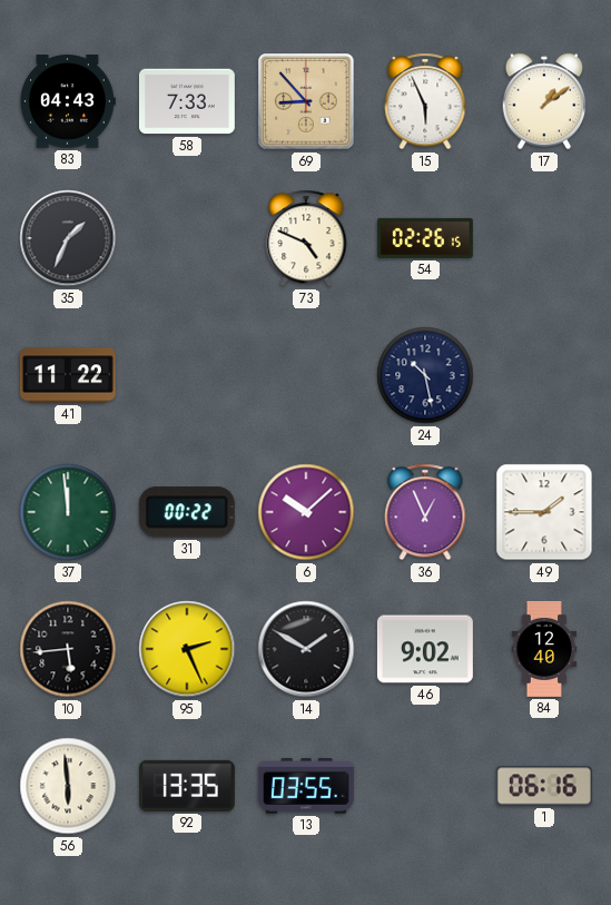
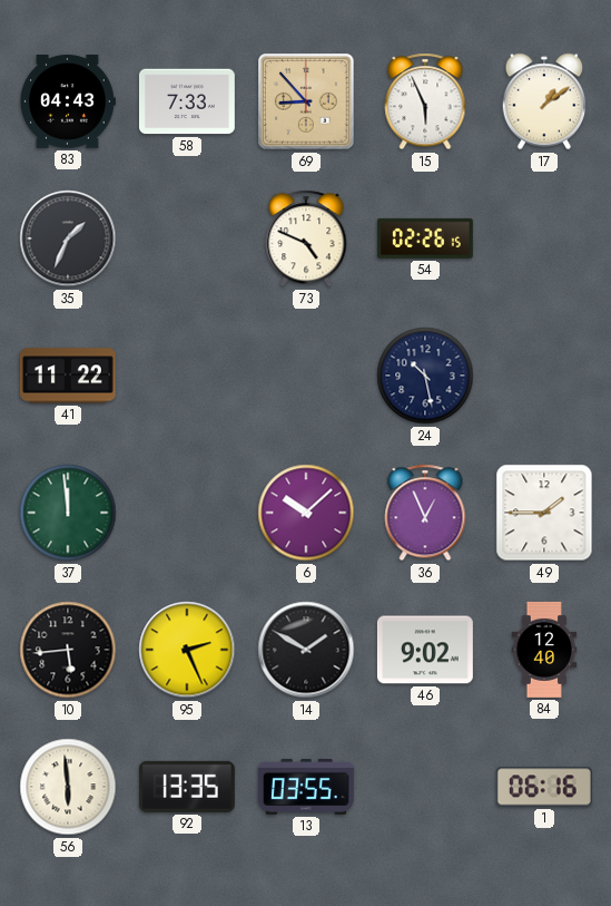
31: 00:22 -> none (187, 512)
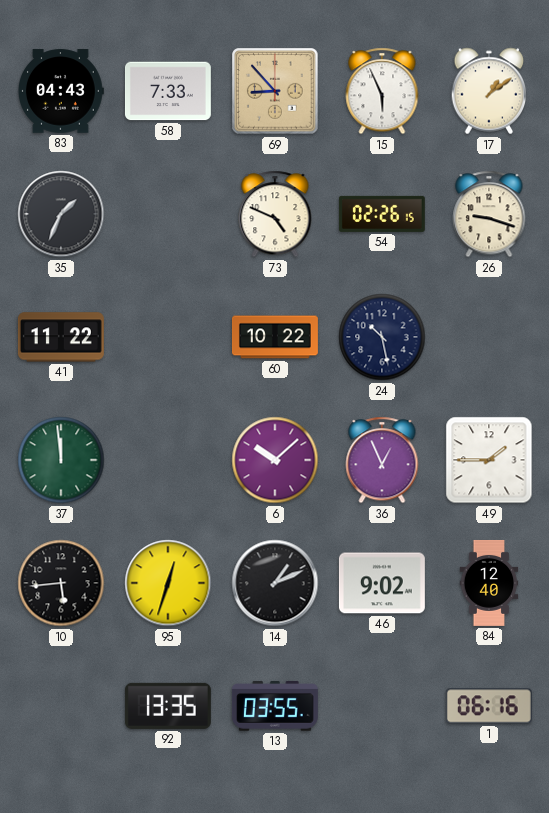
26: none -> 9:18 (489, 214)
60: none -> 10:22 (275, 337)
95: 2:26 -> 12:33 (168, 583)
14: 1:50 -> 1:11 (275, 583)
56: 5:59 -> none (68, 787)
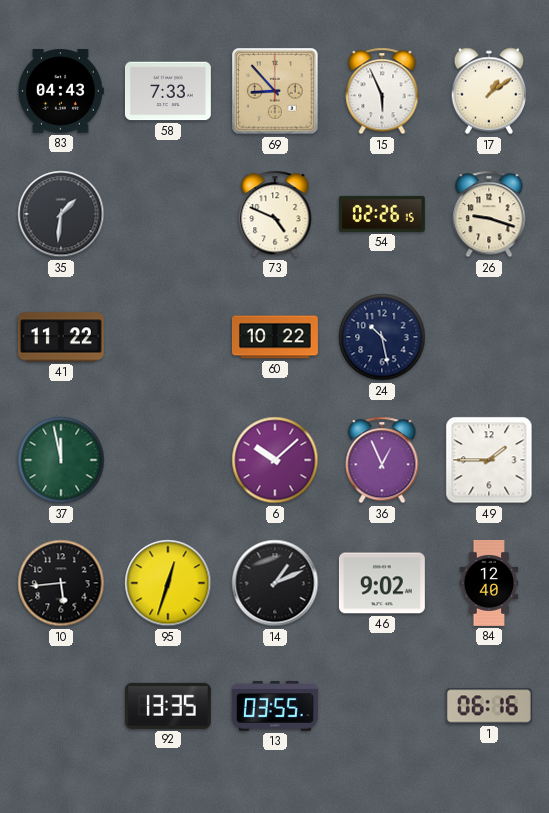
35: 1:34 -> 1:31 (61, 214)
37: 11:59 -> 11:58 (61, 460)
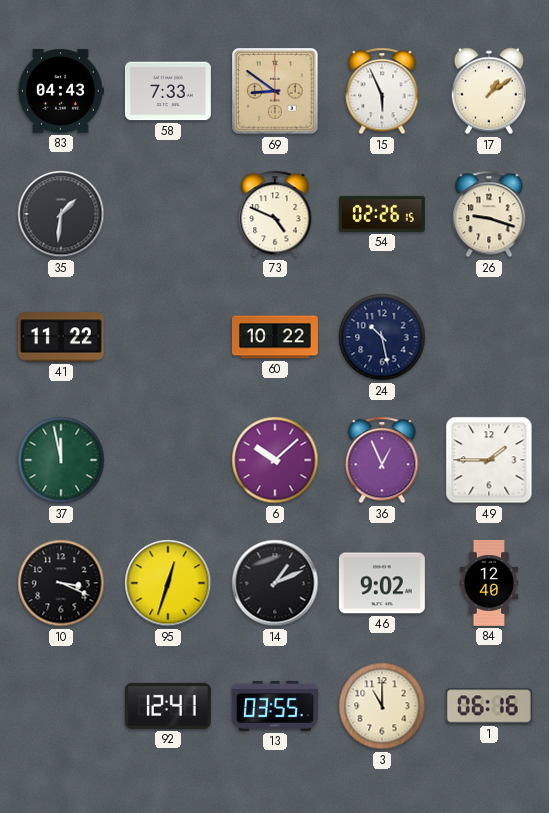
69: 8:53 -> 8:51 (275, 91)
10: 5:44 -> 3:19 (61, 583)
92: 13:35 -> 12:41 (168, 706)
3: none -> 11:00 (382, 706)
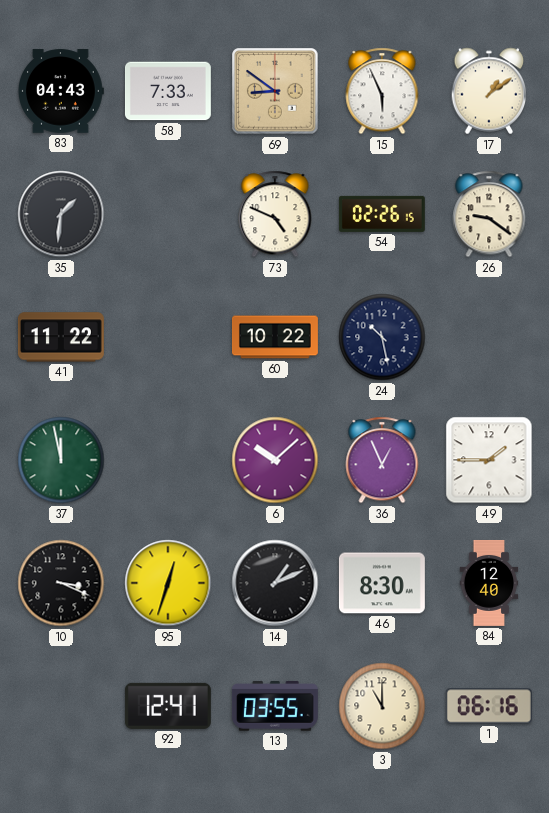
26: 9:18 -> 9:21 (489, 214)
46: 9:02 -> 8:30 (382, 583)
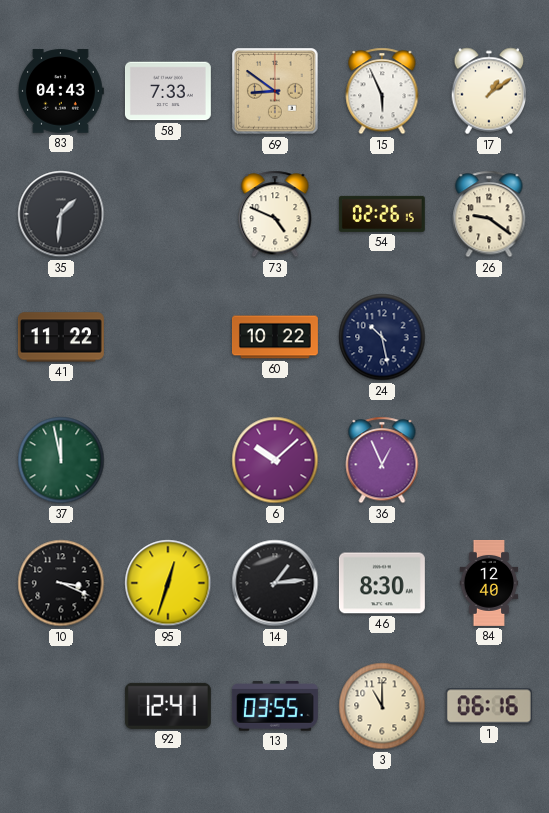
49: 1:45 -> none (489, 460)
14: 1:11 -> 1:14 (275, 583)
